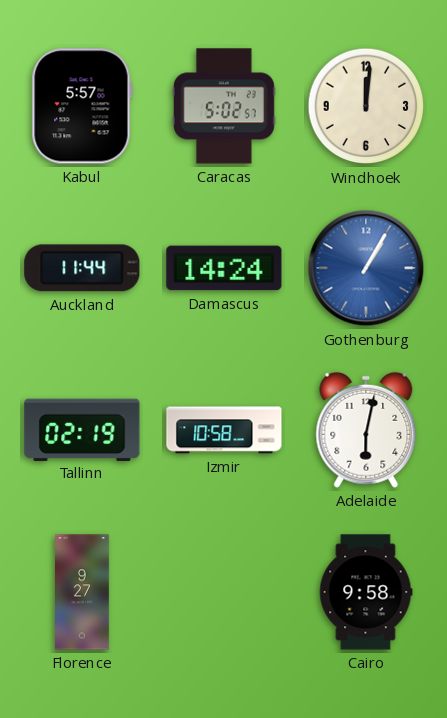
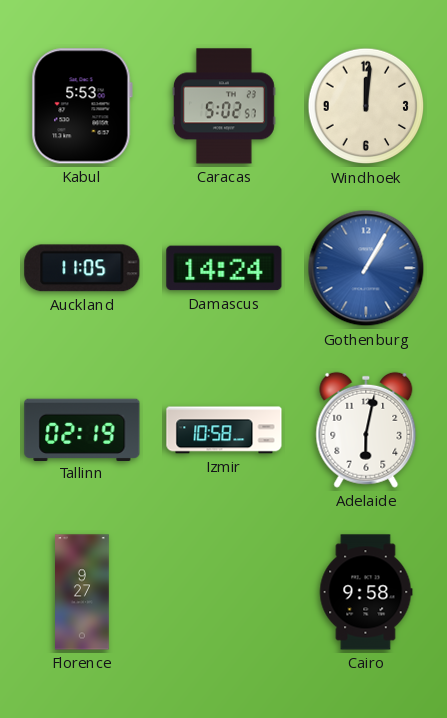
Kabul: 5:57 -> 5:53 (82, 106)
Auckland: 11:44 -> 11:05 (82, 268)
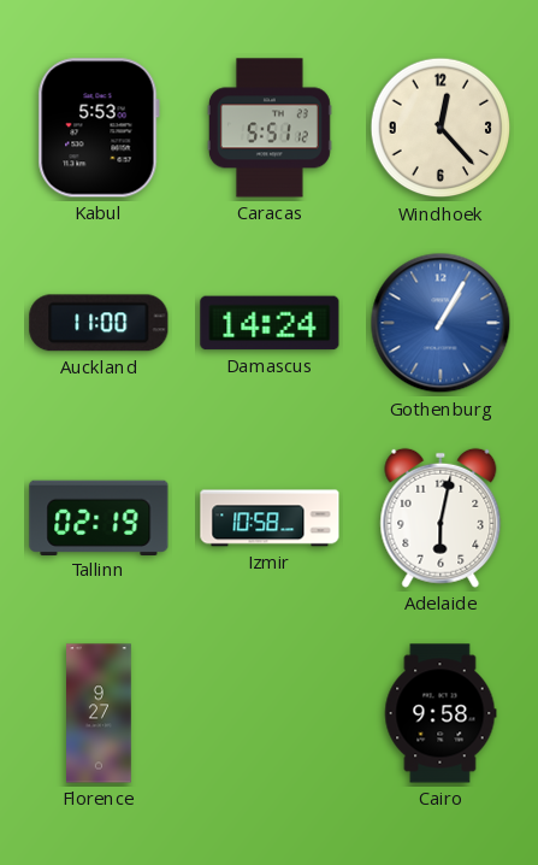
Caracas: 5:02 -> 5:51 (270, 128)
Windhoek: 12:01 -> 12:23 (441, 128)
Auckland: 11:05 -> 11:00 (99, 323)
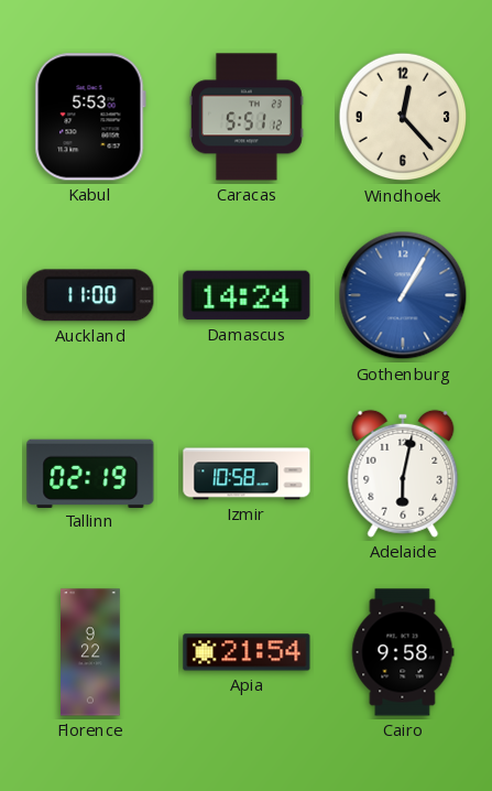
Florence: 9:27 -> 9:22 (91, 652)
Apia: none -> 21:54 (247, 652)
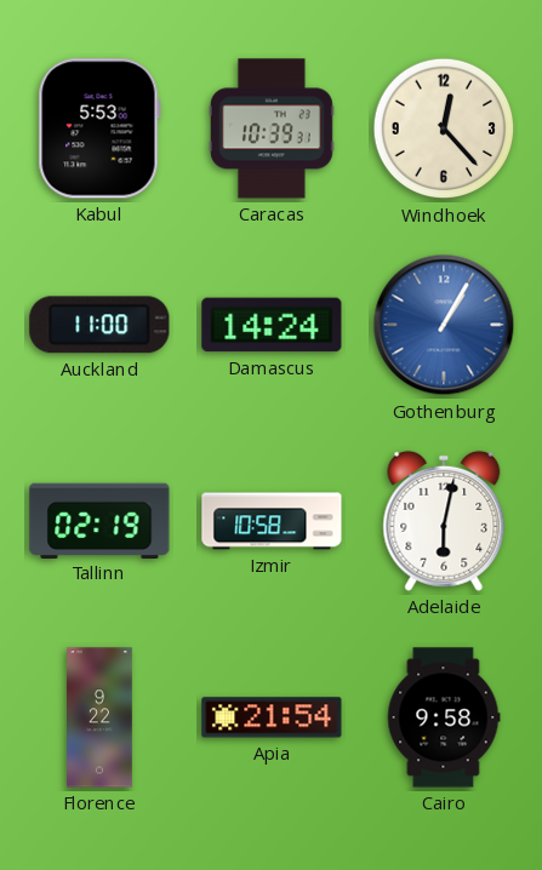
Caracas: 5:51 -> 10:39 (272, 128)
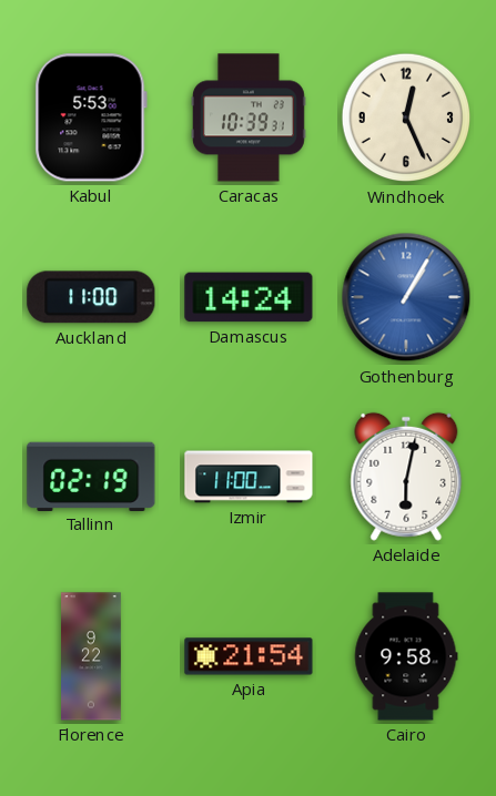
Windhoek: 12:23 -> 12:26 (406, 118)
Izmir: 10:58 -> 11:00 (249, 477)
